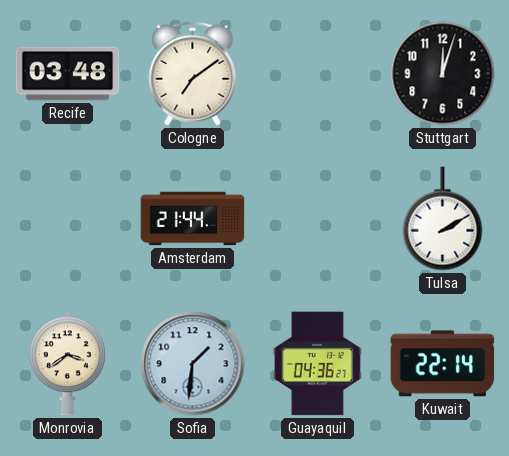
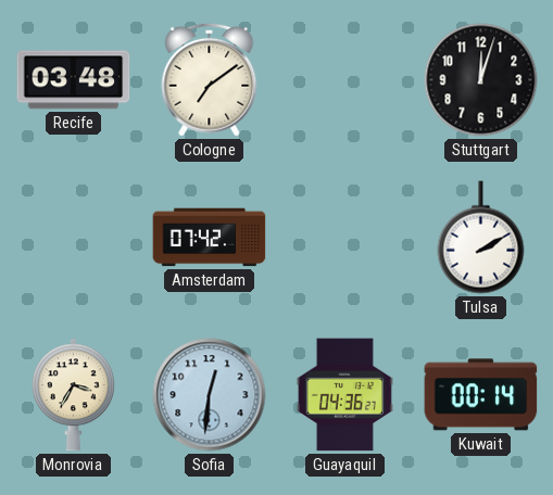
Amsterdam: 21:44 -> 07:42 (210, 238)
Monrovia: 3:39 -> 3:35 (74, 395)
Sofia: 1:31 -> 12:31 (210, 395)
Kuwait: 22:14 -> 00:14 (481, 395)
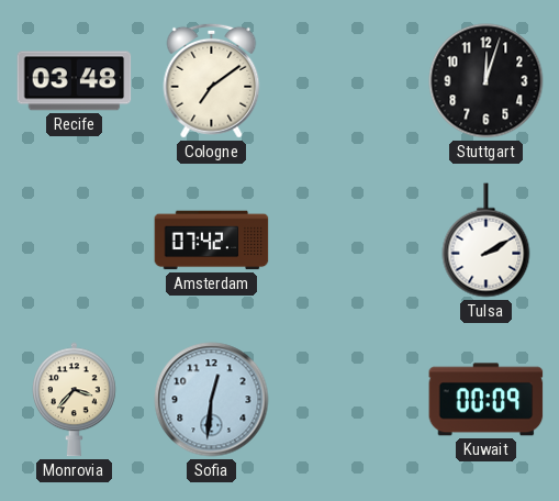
Monrovia: 3:35 -> 3:37 (75, 400)
Guayaquil: 04:36 -> none (344, 395)
Kuwait: 00:14 -> 00:09 (487, 400)
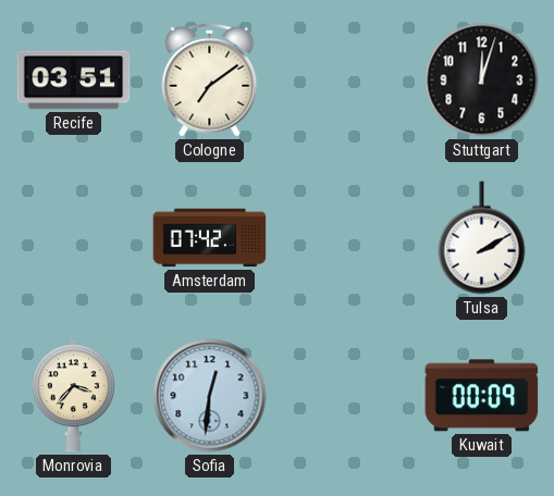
Recife: 03:48 -> 03:51 (74, 80)
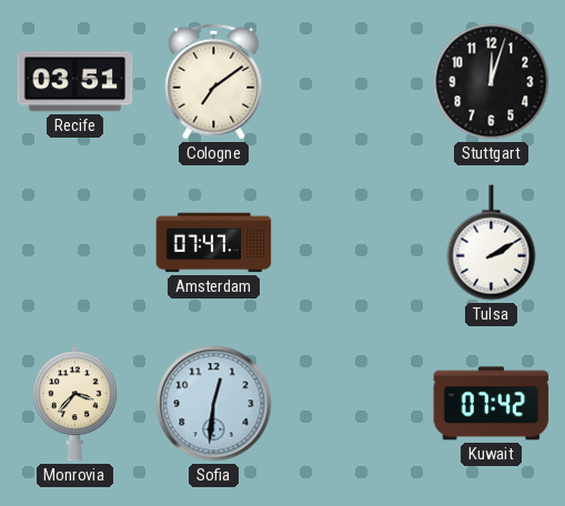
Amsterdam: 07:42 -> 07:47 (214, 243)
Kuwait: 00:09 -> 07:42 (492, 404)
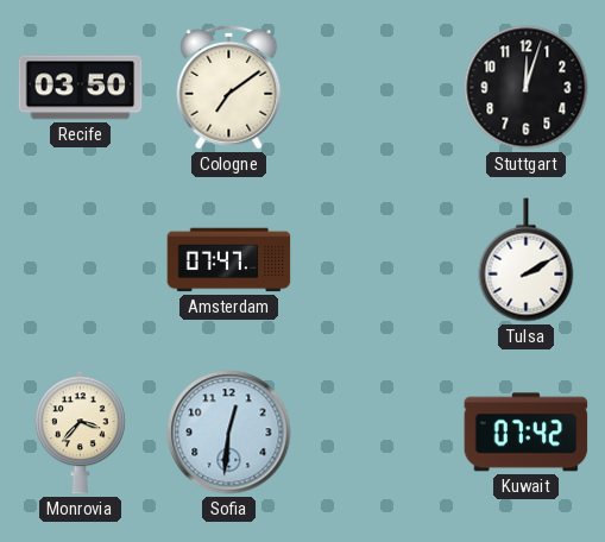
Recife: 03:51 -> 03:50 (81, 88)
